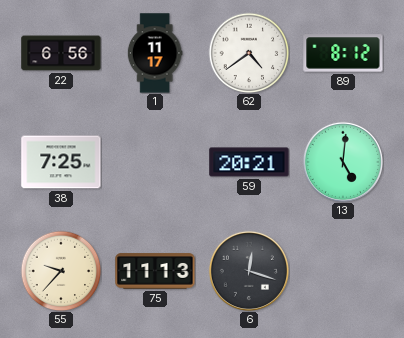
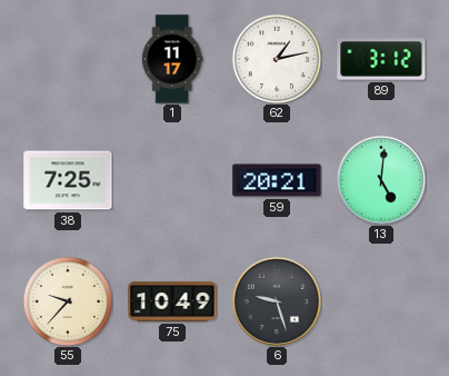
22: 6:56 -> none (61, 53)
62: 4:39 -> 1:13 (277, 59)
89: 8:12 -> 3:12 (381, 59)
75: 11:13 -> 10:49 (172, 301)
6: 12:18 -> 9:27 (277, 301)
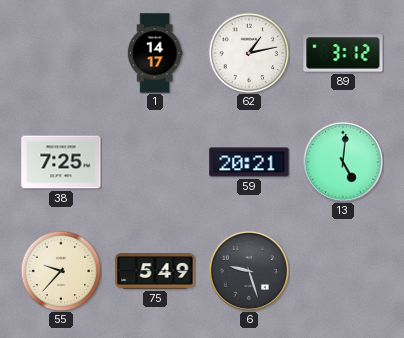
1: 11:17 -> 14:17 (155, 53)
75: 10:49 -> 5:49 (155, 271)
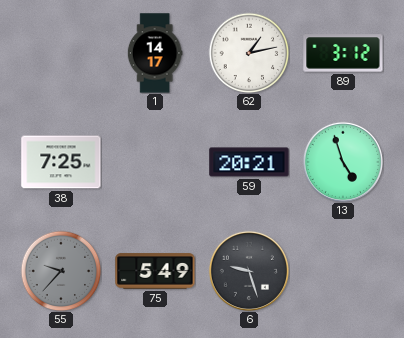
13: 5:01 -> 4:57 (343, 162)
55 dial: cream -> grey (61, 271)
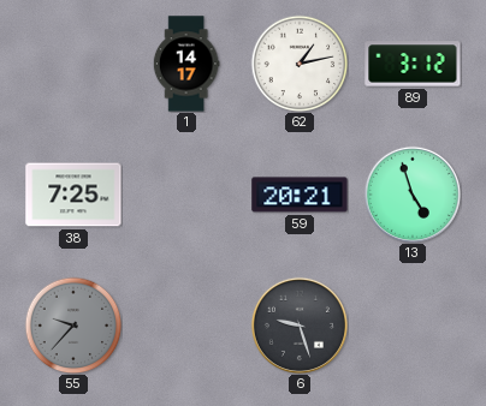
75: 5:49 -> none (155, 271)
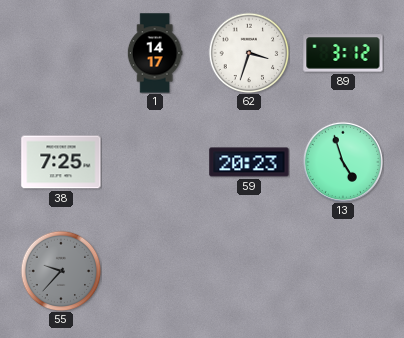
62: 1:13 -> 3:33 (249, 53)
59: 20:21 -> 20:23 (249, 162)
6: 9:27 -> none (300, 326)
